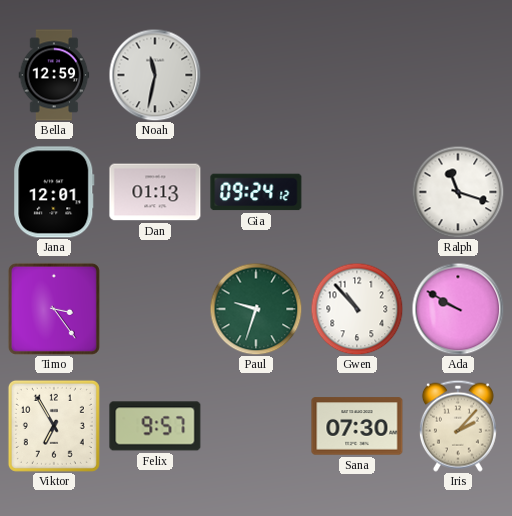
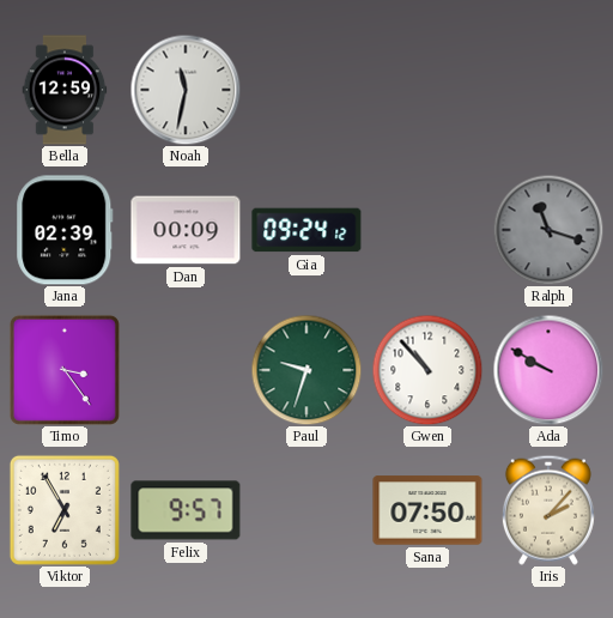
Jana: 12:01 -> 02:39 (65, 230)
Dan: 01:13 -> 00:09 (186, 230)
Ralph dial: white -> grey (548, 230)
Sana: 07:30 -> 07:50 (427, 510)
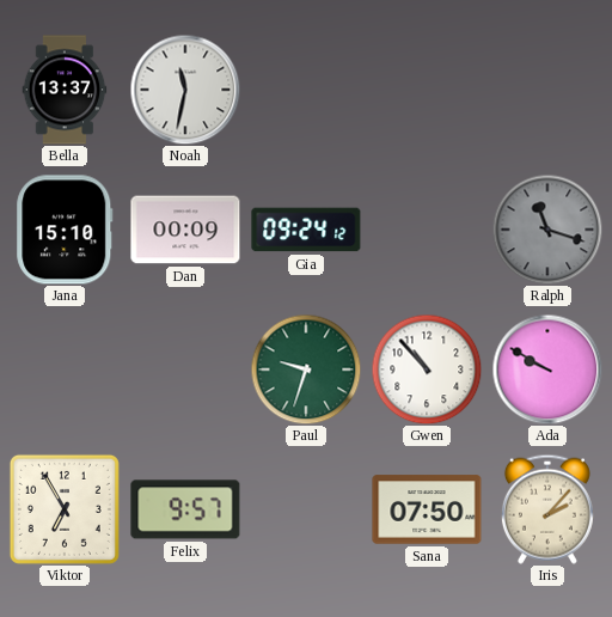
Bella: 12:59 -> 13:37 (65, 90)
Jana: 02:39 -> 15:10 (65, 230)
Timo: 3:24 -> none (65, 370)
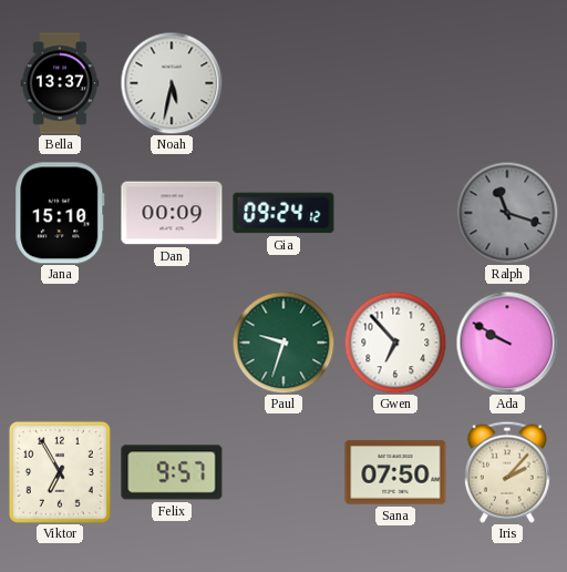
Noah: 11:32 -> 5:32 (172, 83)
Gwen: 10:53 -> 6:53 (395, 343)
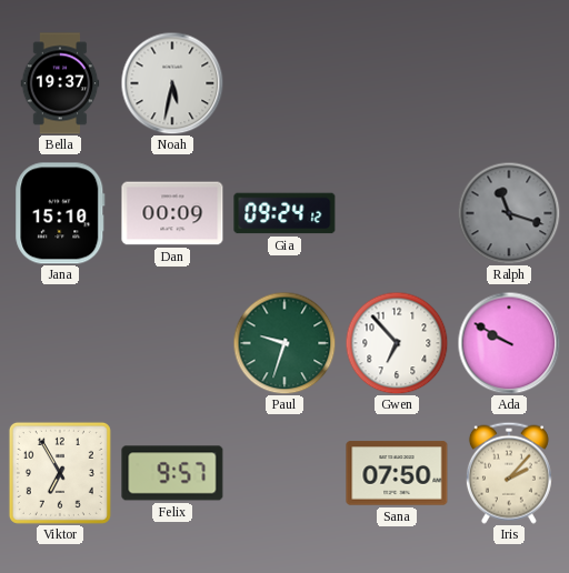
Bella: 13:37 -> 19:37 (60, 83)
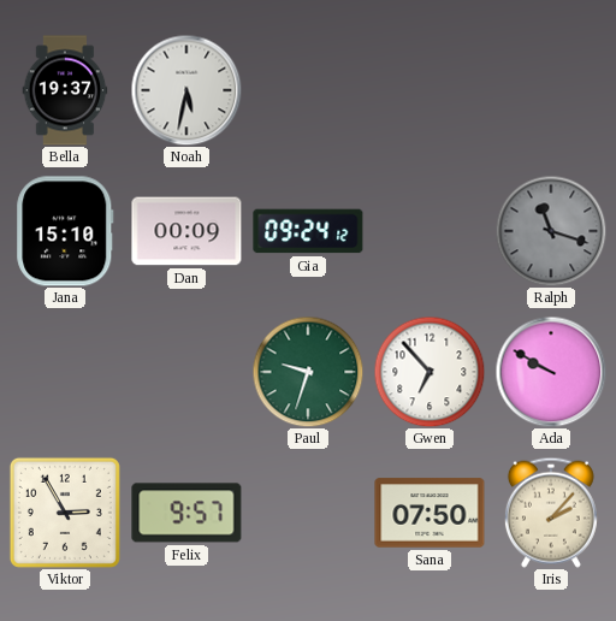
Viktor: 6:55 -> 2:55 (65, 513)
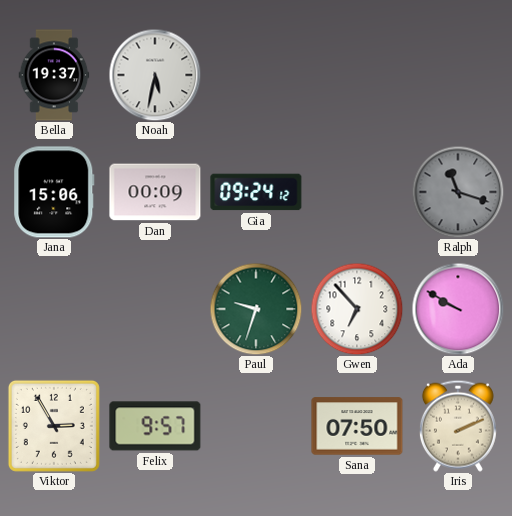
Jana: 15:10 -> 15:06 (54, 192)
Iris: 2:07 -> 2:11 (458, 426)
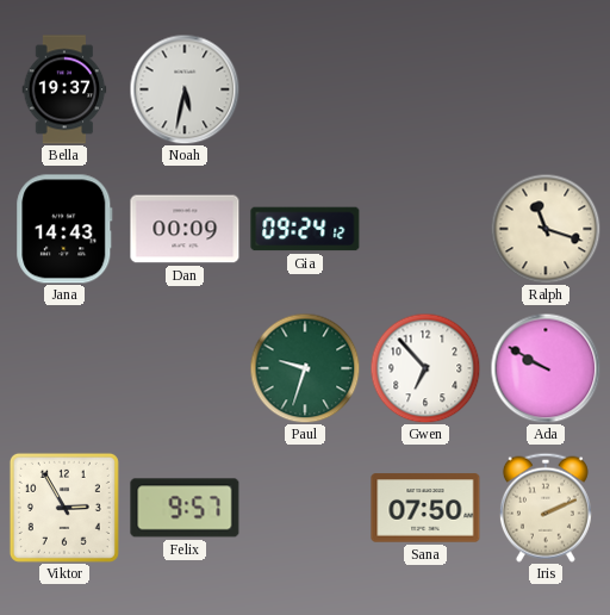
Jana: 15:06 -> 14:43 (64, 229)
Ralph dial: grey -> cream (546, 229)
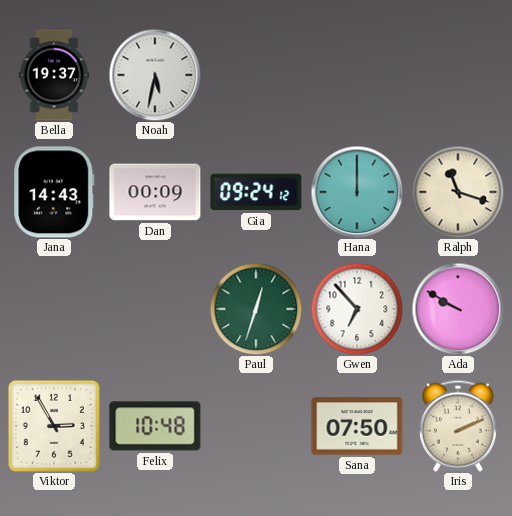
Hana: none -> 12:00 (357, 192)
Paul: 9:33 -> 12:33 (256, 309)
Felix: 9:57 -> 10:48 (155, 426)
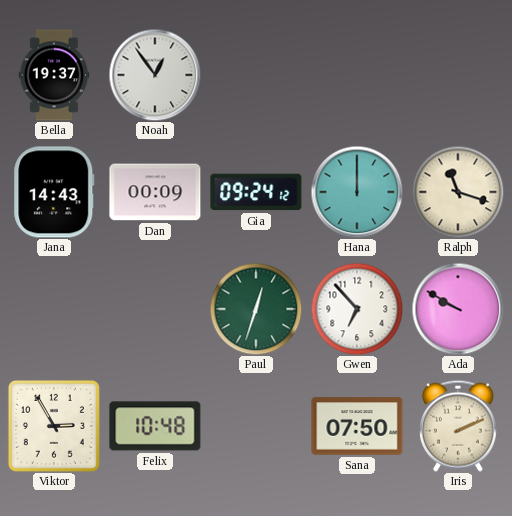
Noah: 5:32 -> 12:54 (155, 75)
